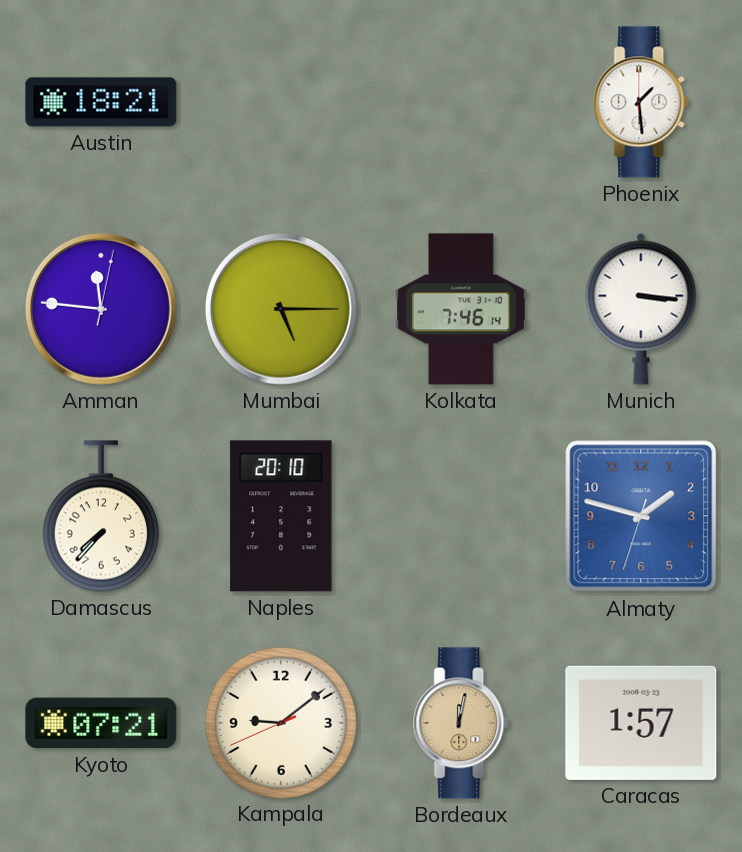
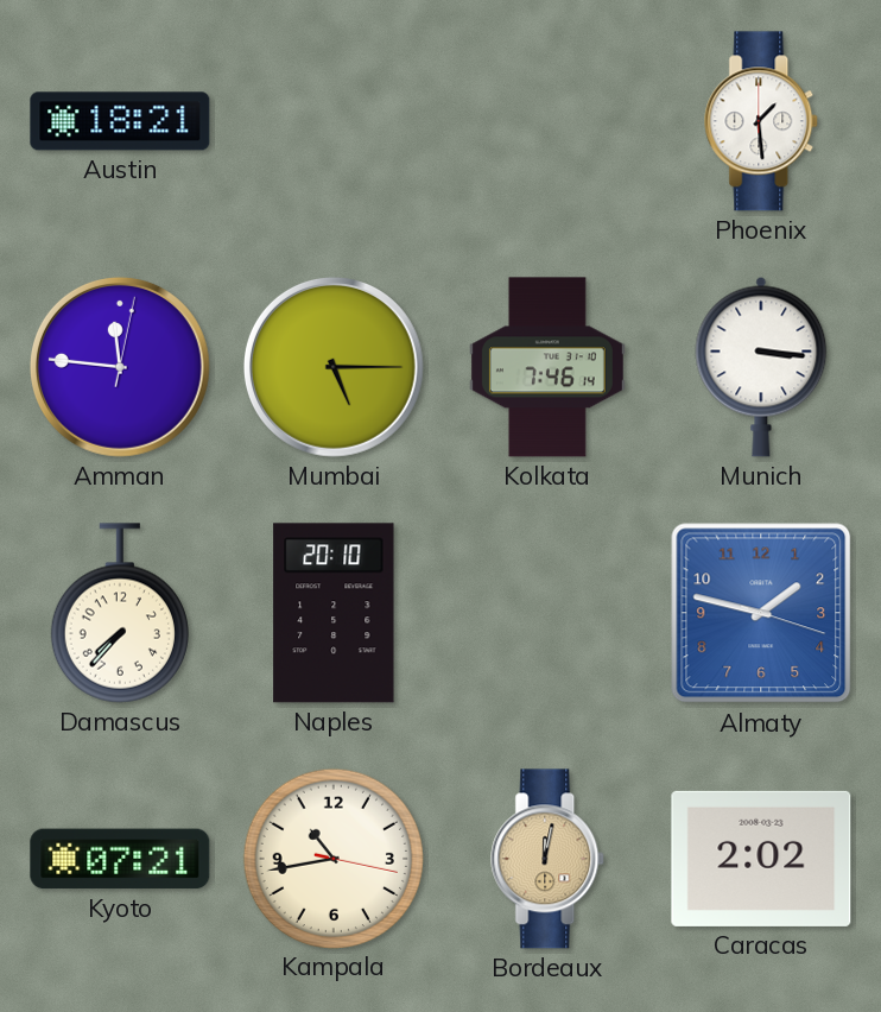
Almaty: 1:47:33 -> 1:47:18 (761, 613)
Kampala: 9:08 -> 10:43 (332, 858)
Caracas: 1:57 -> 2:02 (761, 859)
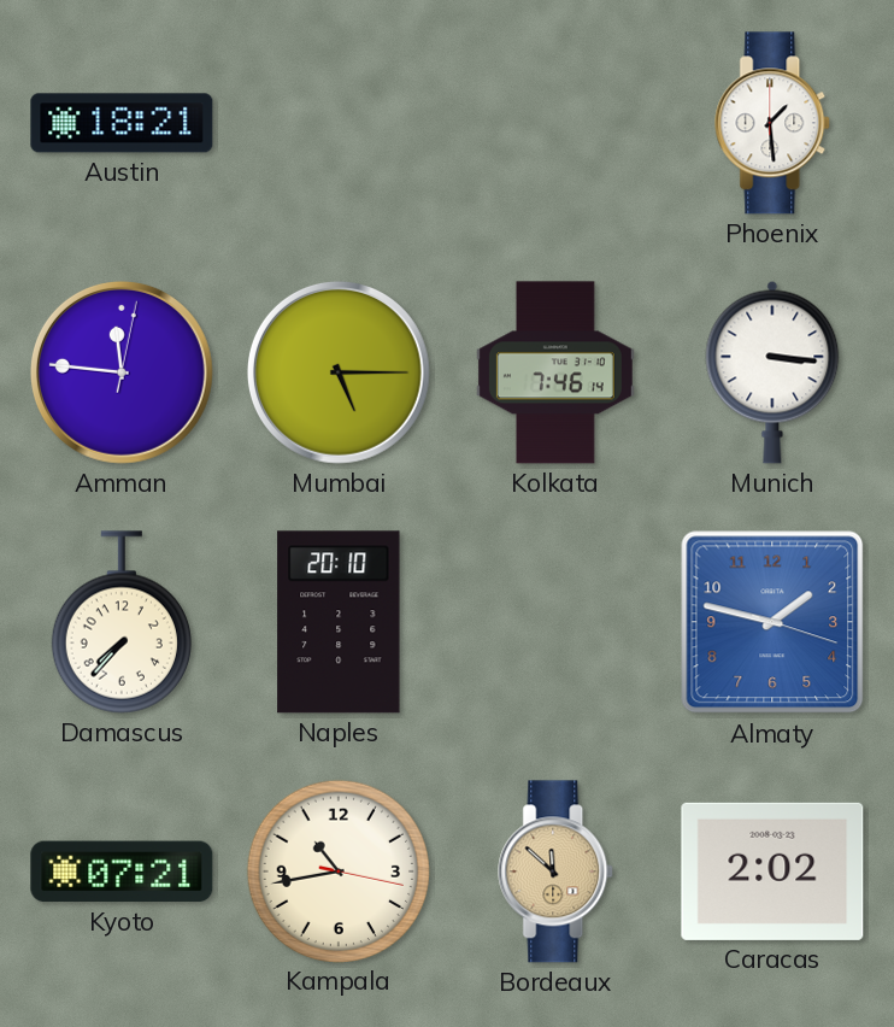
Bordeaux: 12:02 -> 11:52 (557, 872)
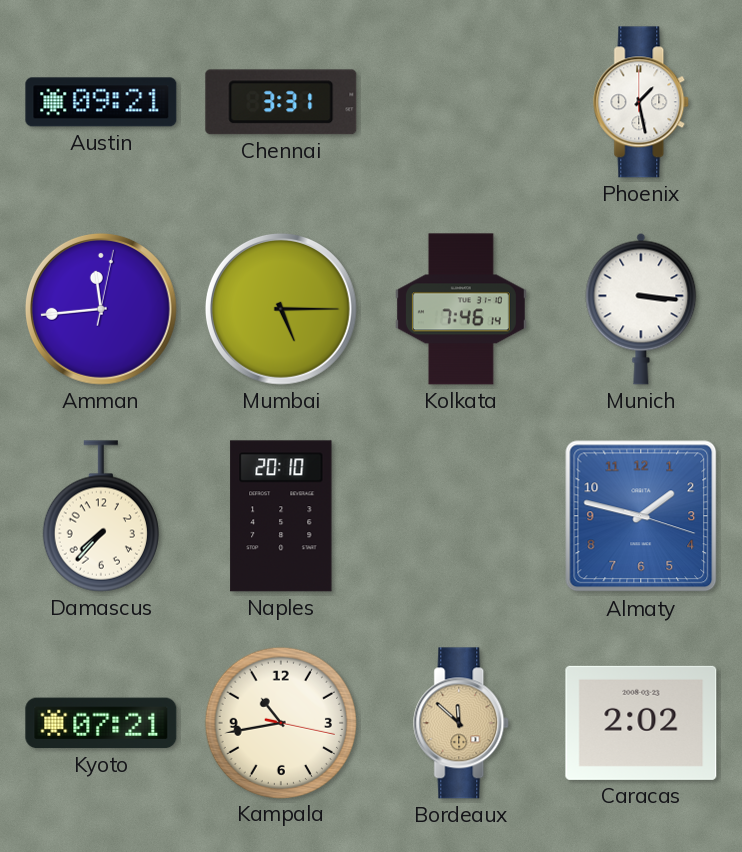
Austin: 18:21 -> 09:21 (101, 102)
Chennai: none -> 3:31 (281, 102)
Phoenix: 1:29 -> 1:28 (642, 102)
Amman: 11:46 -> 11:44 (101, 309)
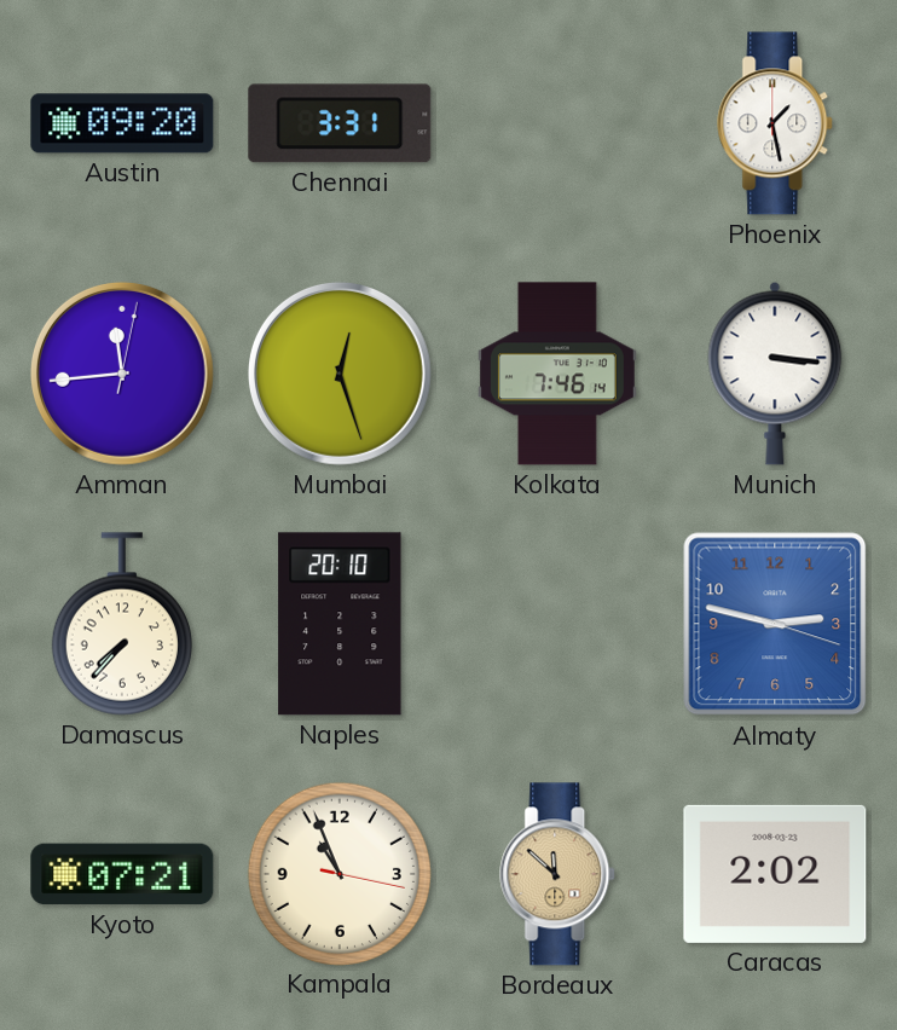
Austin: 09:21 -> 09:20 (122, 123)
Mumbai: 5:15 -> 12:27 (340, 374)
Almaty: 1:47 -> 2:47 (775, 624)
Kampala: 10:43 -> 10:56 (338, 873)
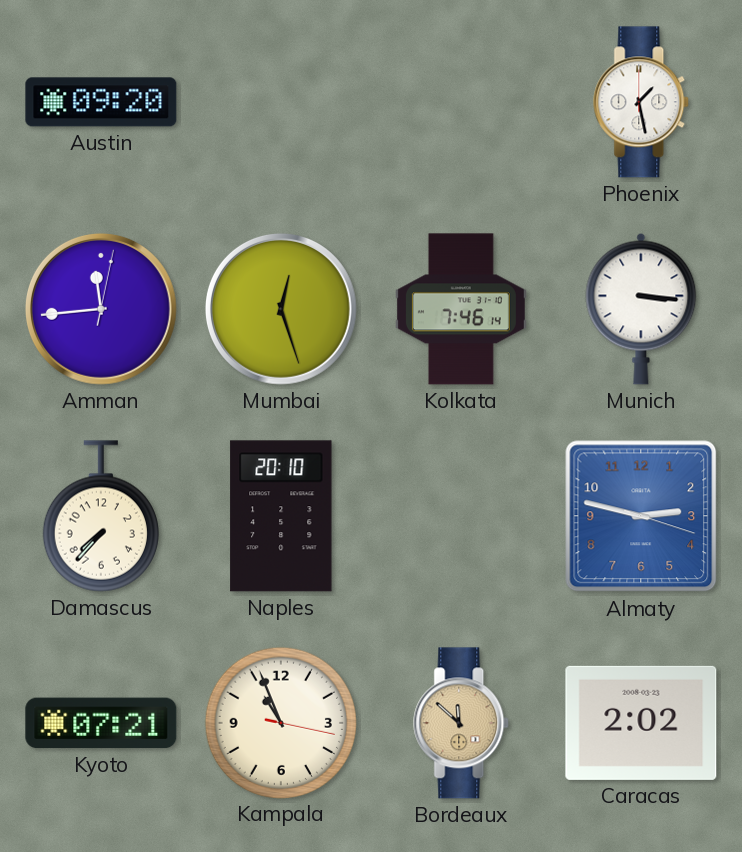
Chennai: 3:31 -> none (340, 123)
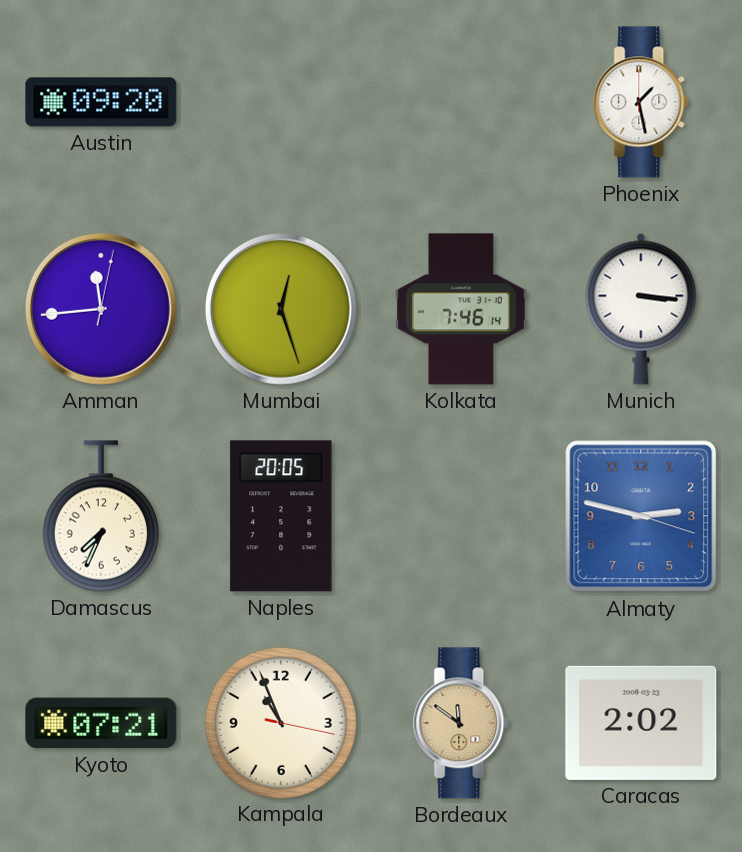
Damascus: 7:37 -> 7:34 (101, 516)
Naples: 20:10 -> 20:05 (281, 516)
Bordeaux: 11:52 -> 11:51 (462, 723)
